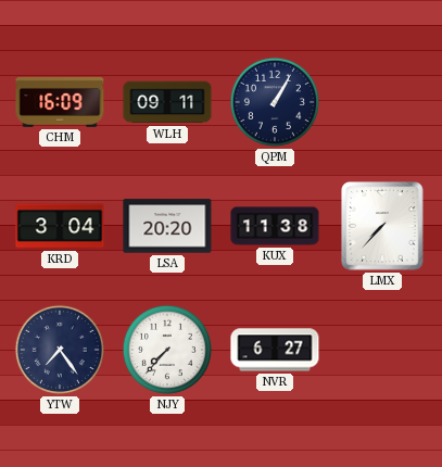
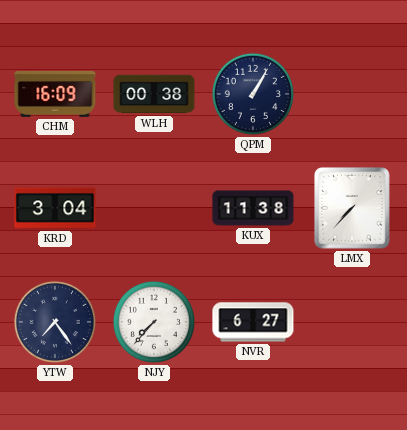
WLH: 09:11 -> 00:38 (154, 94)
LSA: 20:20 -> none (167, 226)
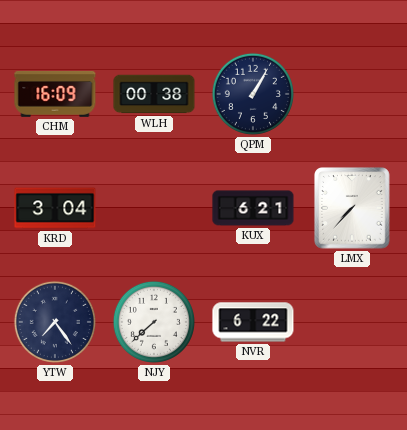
KUX: 11:38 -> 6:21 (253, 208)
NJY: 7:37 -> 7:38 (154, 322)
NVR: 6:27 -> 6:22 (253, 322)
